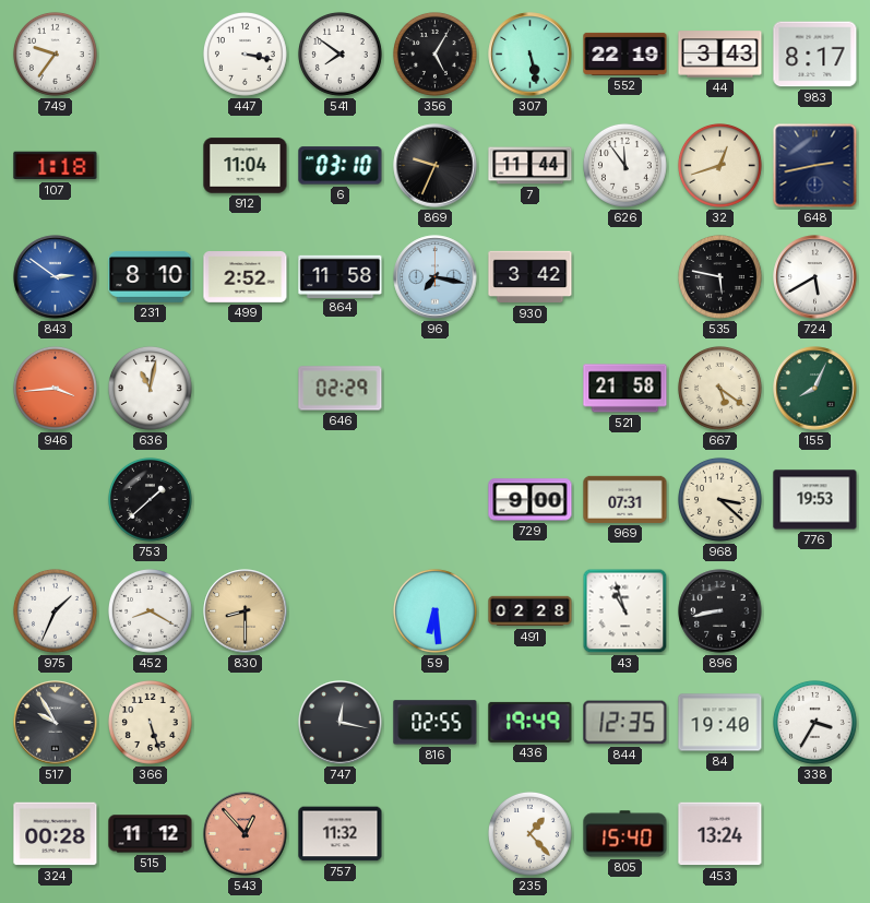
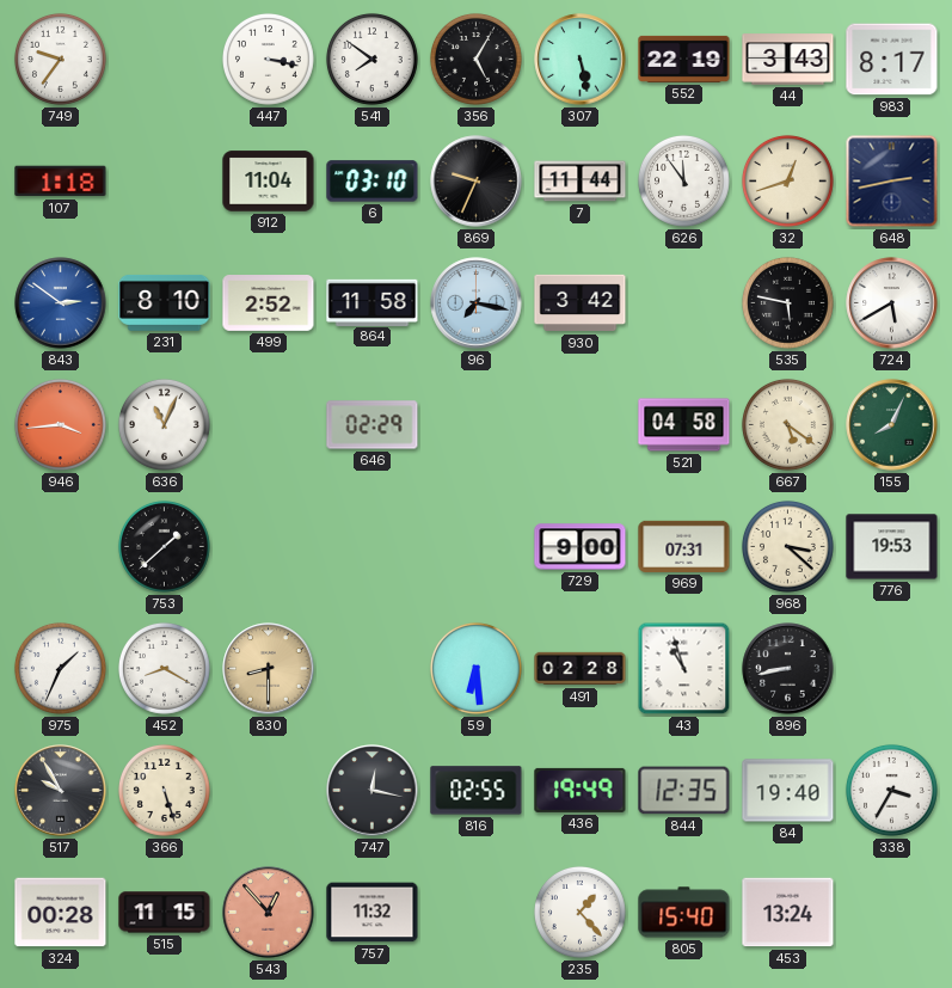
636: 11:02 -> 11:04 (164, 424)
521: 21:58 -> 04:58 (684, 425)
515: 11:12 -> 11:15 (165, 913)
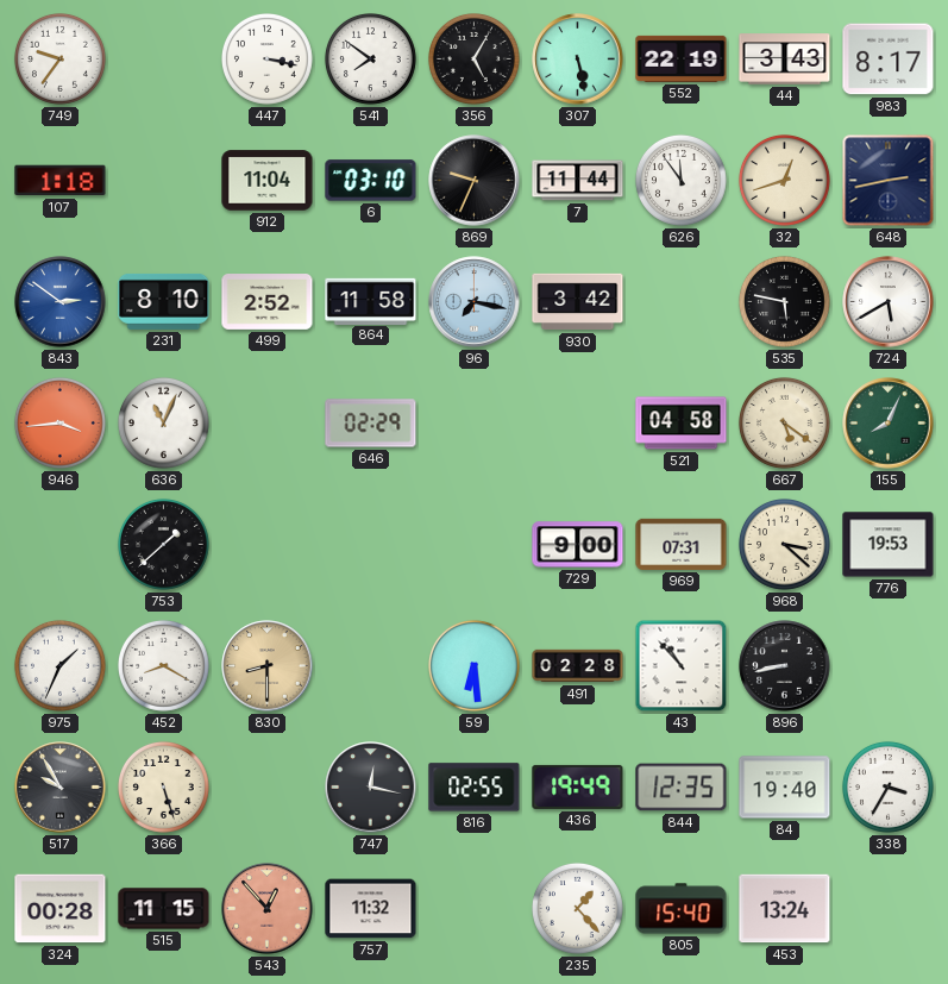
43: 10:57 -> 10:53 (682, 666)
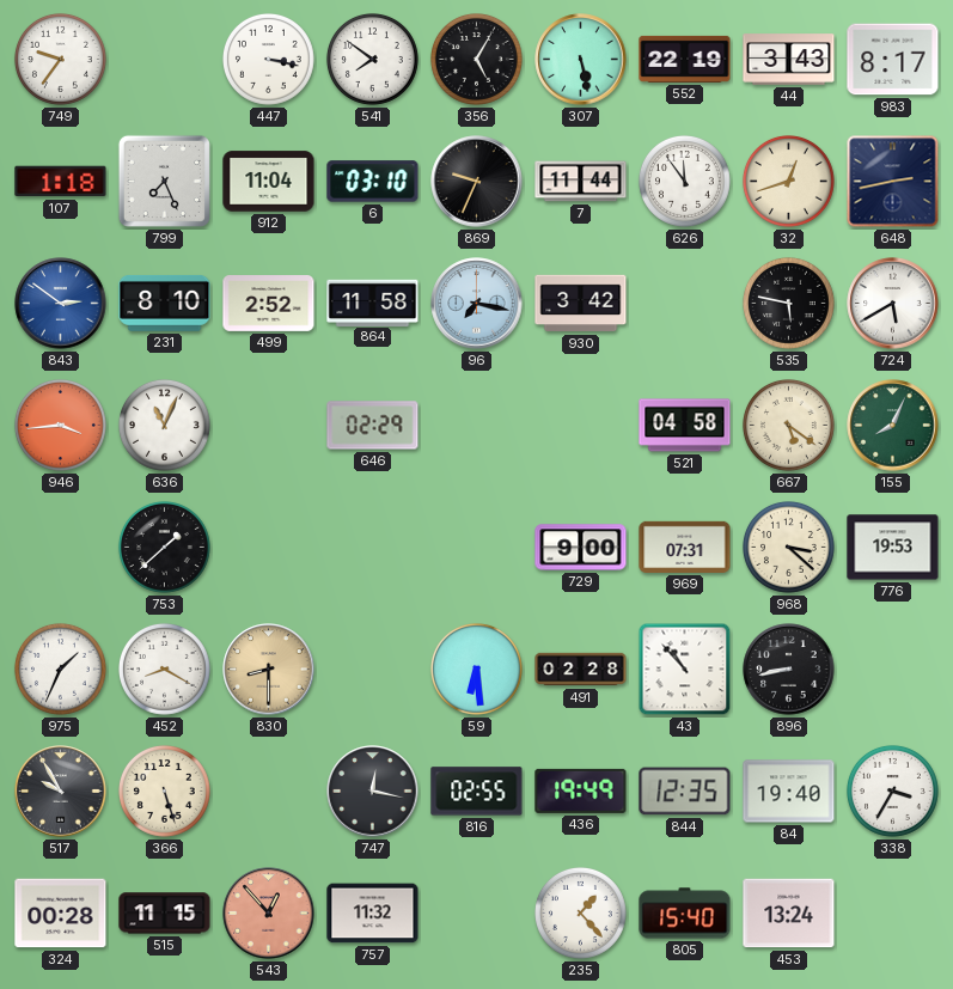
799: none -> 7:26 (164, 181)
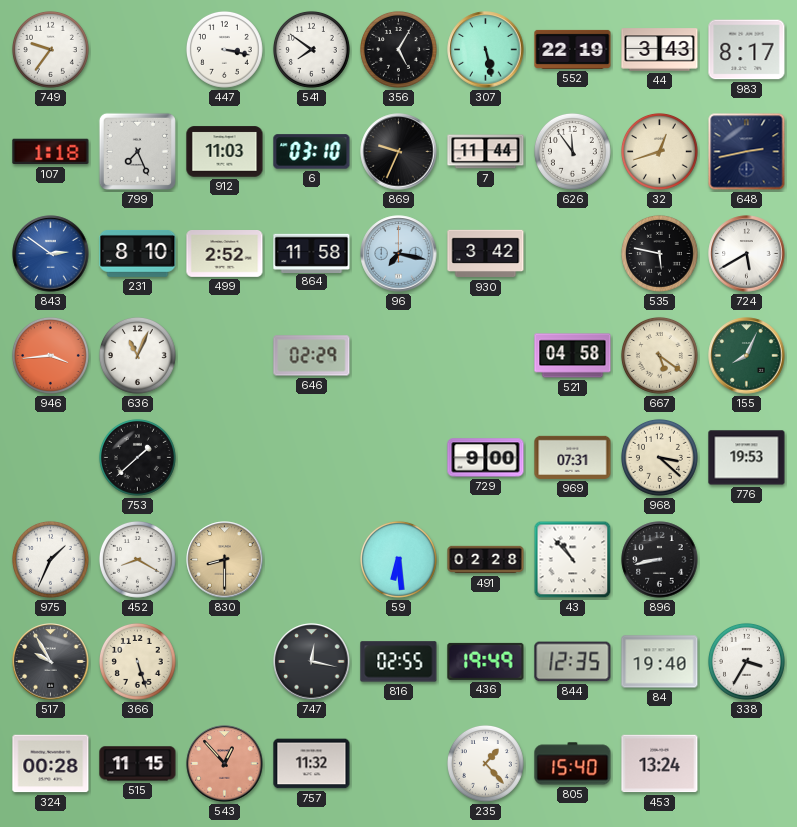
912: 11:04 -> 11:03 (225, 152)
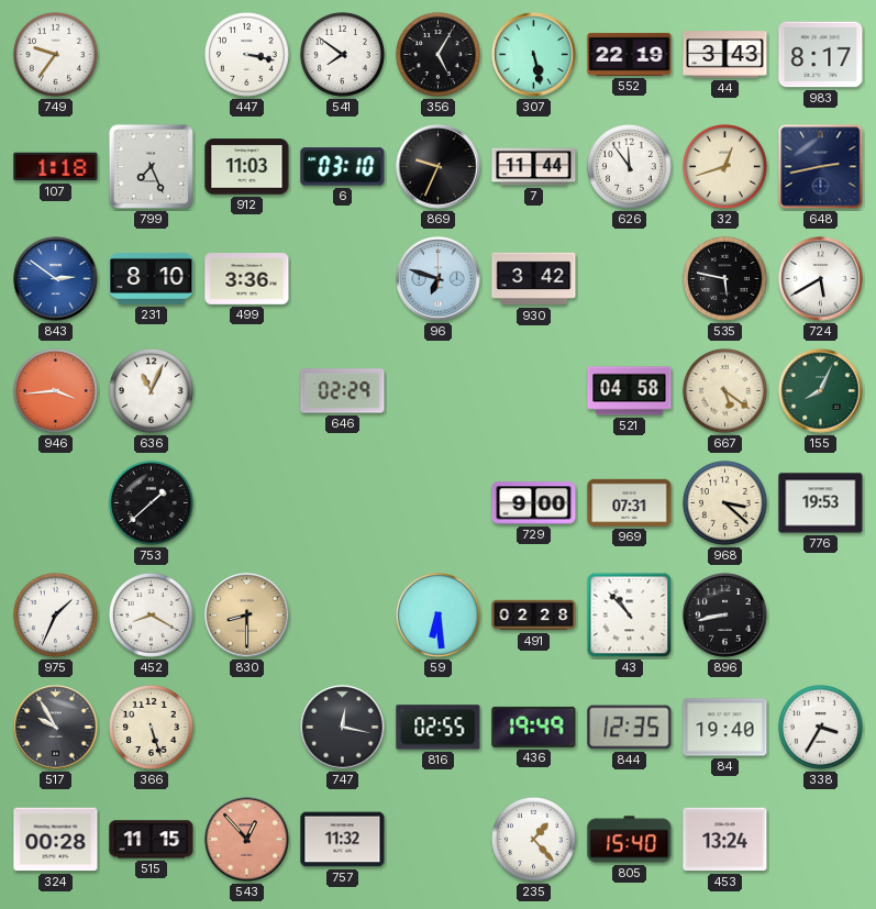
499: 2:52 -> 3:36 (247, 279)
864: 11:58 -> none (312, 253)
96: 7:17 -> 6:48 (439, 279)
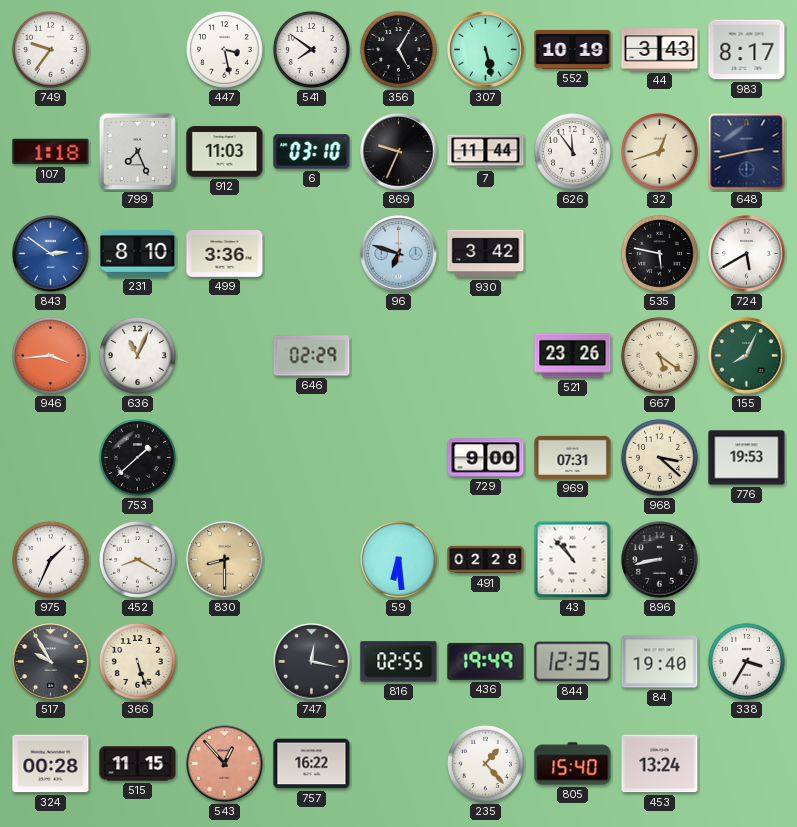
447: 3:17 -> 3:28 (224, 49)
552: 22:19 -> 10:19 (573, 49)
521: 04:58 -> 23:26 (573, 356)
757: 11:32 -> 16:22 (312, 764)
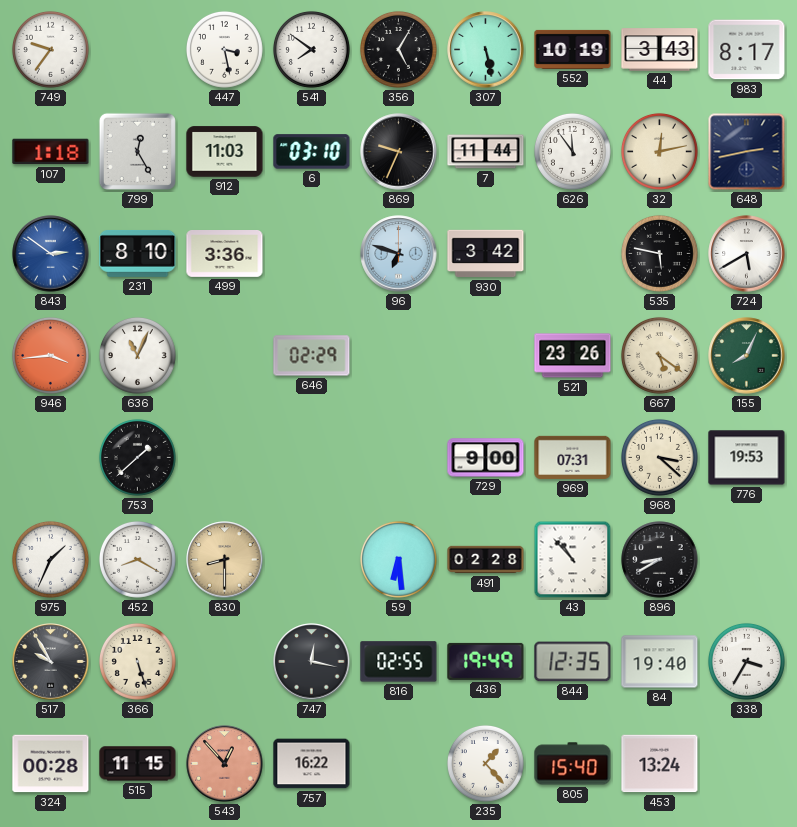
799: 7:26 -> 12:25 (137, 151)
32: 12:42 -> 12:13 (659, 151)
896: 8:43 -> 8:40 (660, 560)
